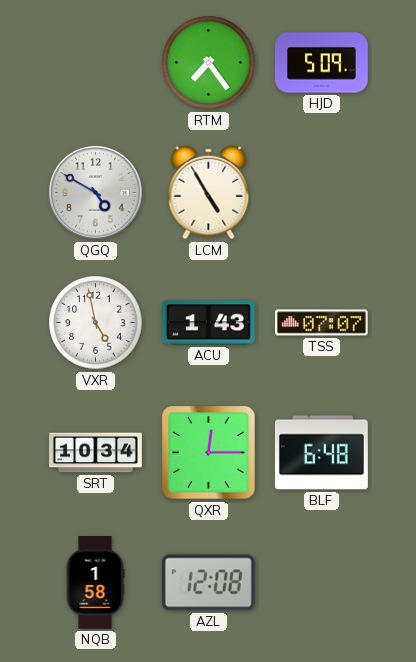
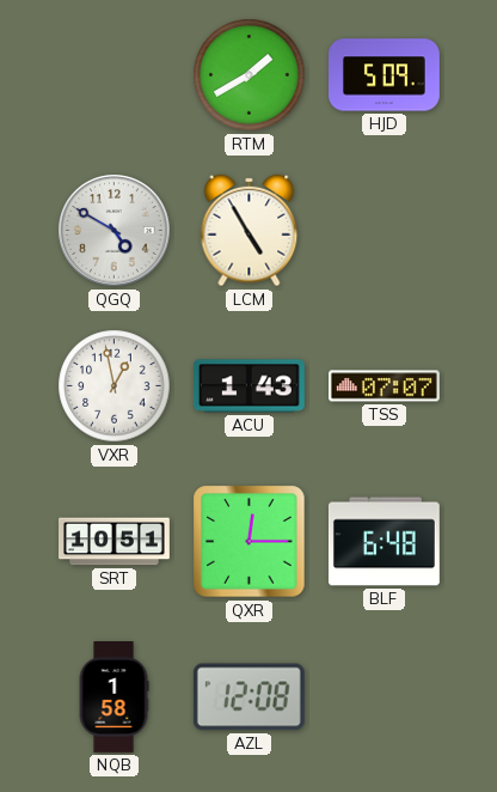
RTM: 7:24 -> 1:40 (250, 75)
VXR: 4:58 -> 12:58 (115, 386)
SRT: 10:34 -> 10:51 (115, 542)
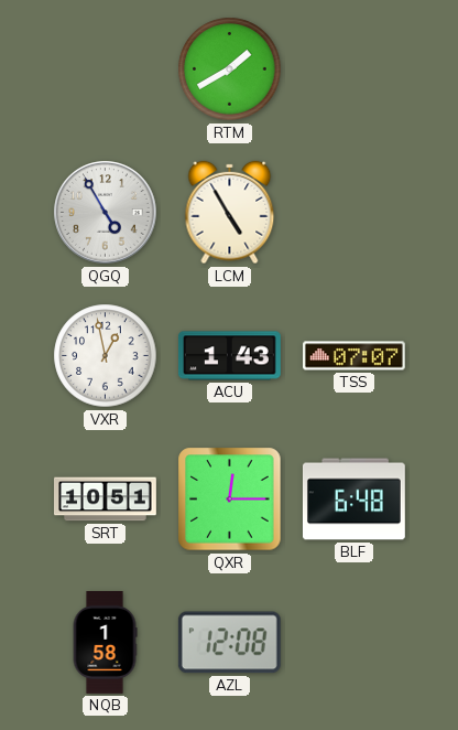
HJD: 5:09 -> none (385, 75)
QGQ: 4:50 -> 4:55 (106, 213)
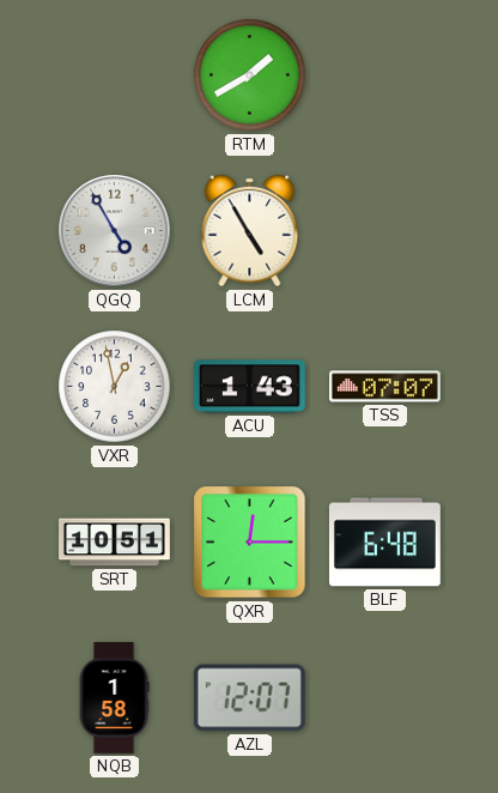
AZL: 12:08 -> 12:07 (249, 698)
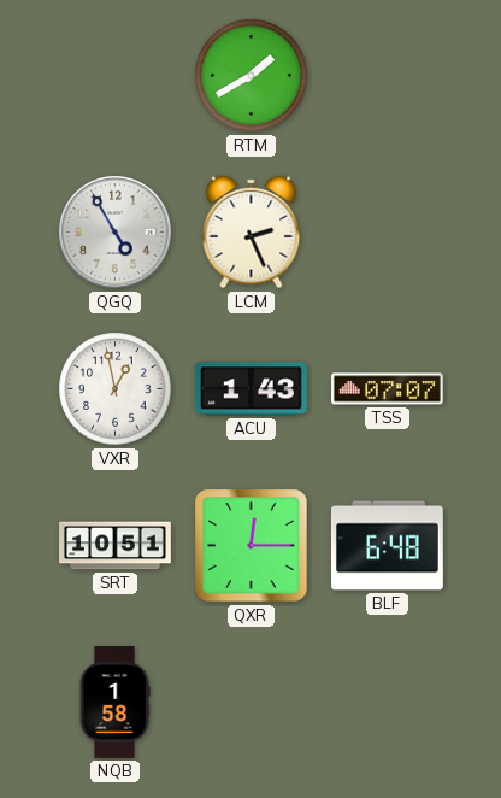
LCM: 4:55 -> 2:26 (252, 233)
AZL: 12:07 -> none (249, 698)
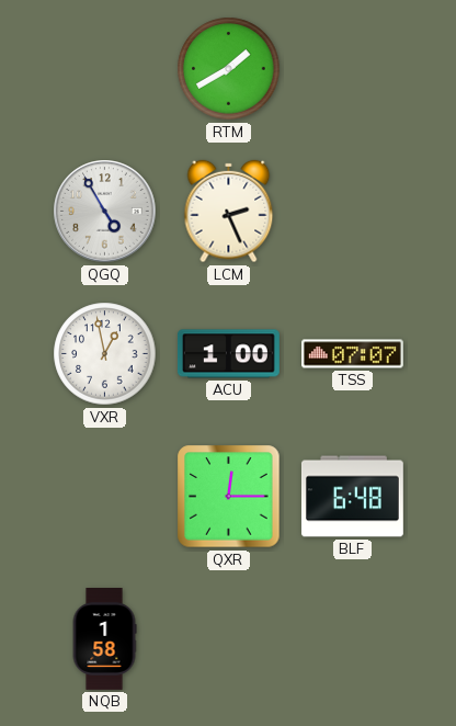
ACU: 1:43 -> 1:00 (228, 354)
SRT: 10:51 -> none (116, 546)
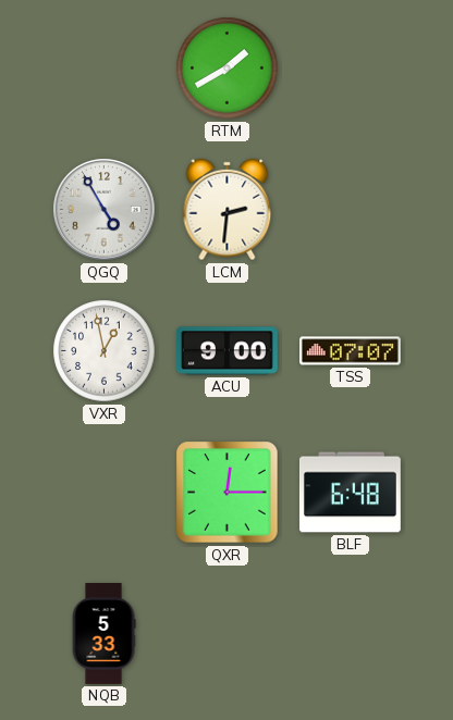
LCM: 2:26 -> 2:31 (228, 210)
ACU: 1:00 -> 9:00 (226, 351)
NQB: 1:58 -> 5:33 (103, 634)
